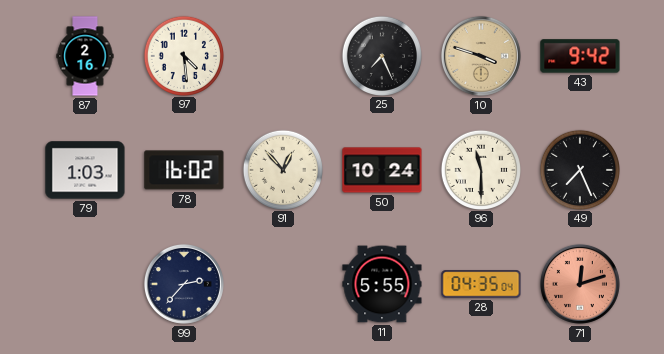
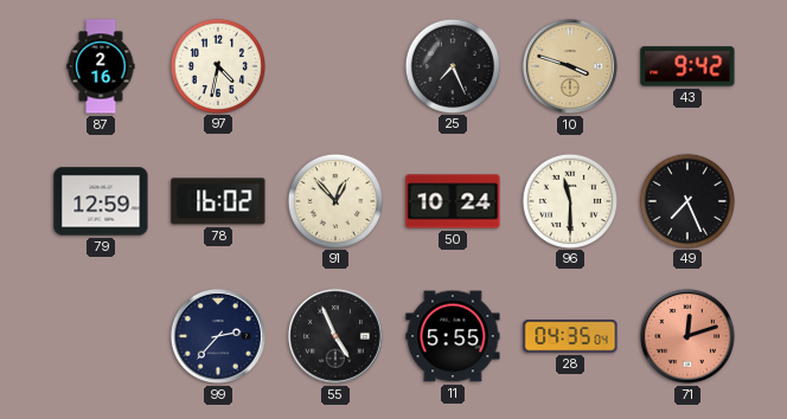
97: 4:29 -> 4:32 (217, 65)
79: 1:03 -> 12:59 (101, 201)
55: none -> 4:56 (335, 336)
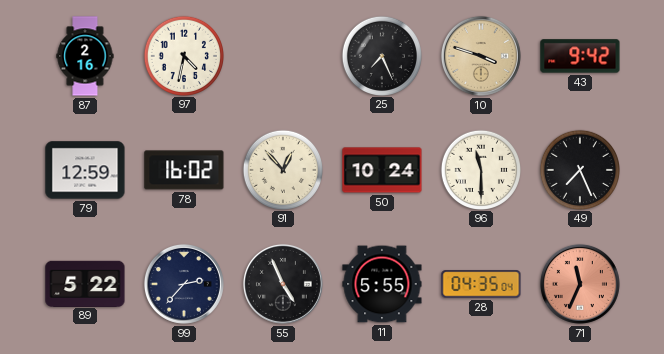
89: none -> 5:22 (85, 283)
71: 12:12 -> 11:34 (580, 284)
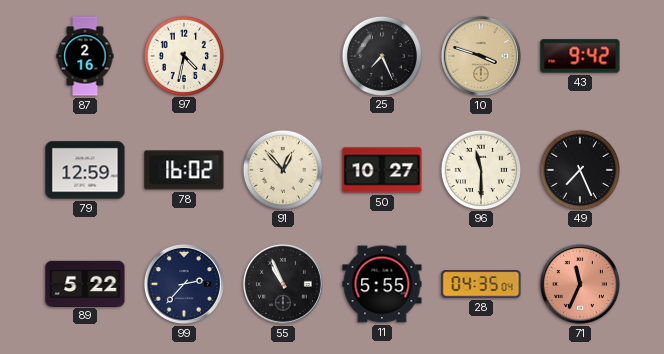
50: 10:24 -> 10:27 (382, 170)
55: 4:56 -> 10:56 (283, 284)
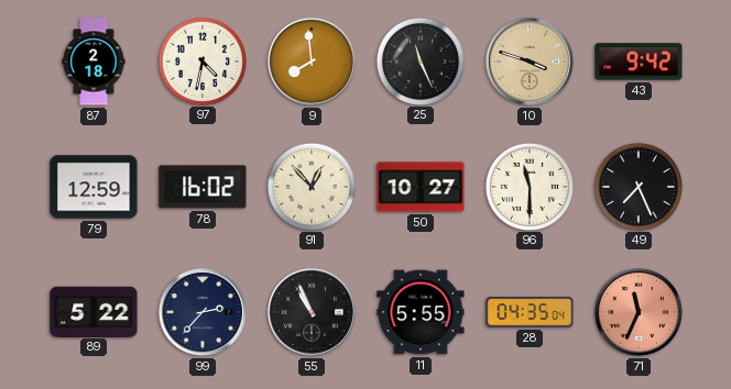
87: 2:16 -> 2:18 (94, 62)
9: none -> 7:59 (312, 62)
25: 7:26 -> 11:26 (419, 60)
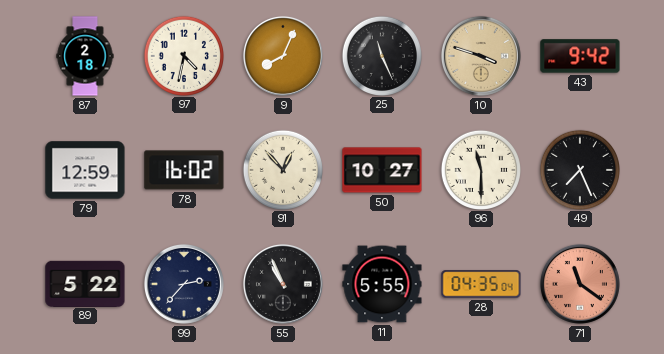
9: 7:59 -> 8:04 (283, 56)
71: 11:34 -> 11:21 (580, 284)
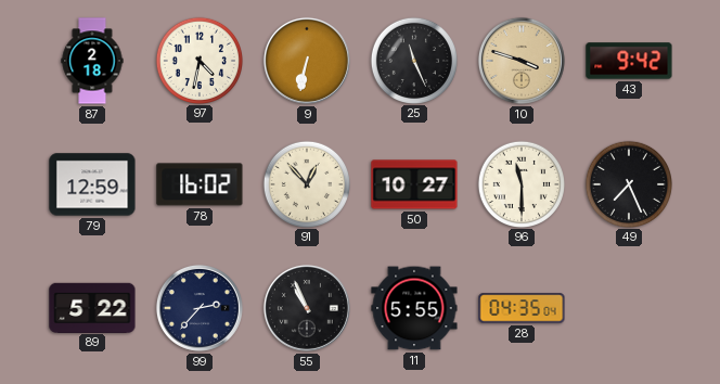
9: 8:04 -> 6:32 (307, 61)
71: 11:21 -> none (580, 284)
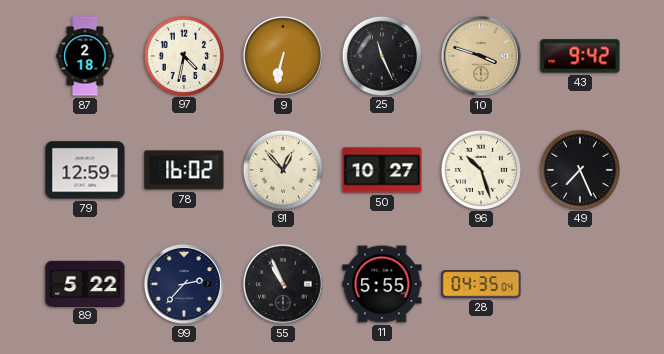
96: 11:30 -> 10:27 (480, 169)
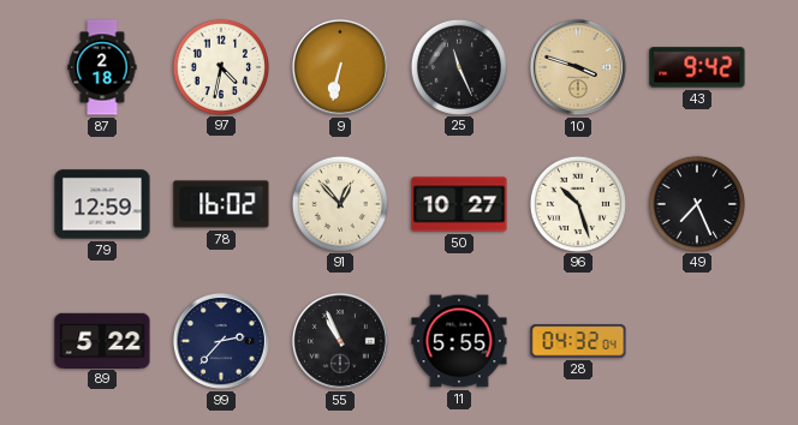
28: 04:35 -> 04:32 (578, 341)
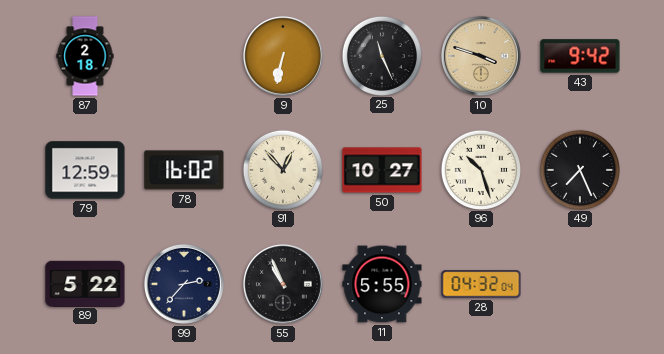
97: 4:32 -> none (220, 66)
